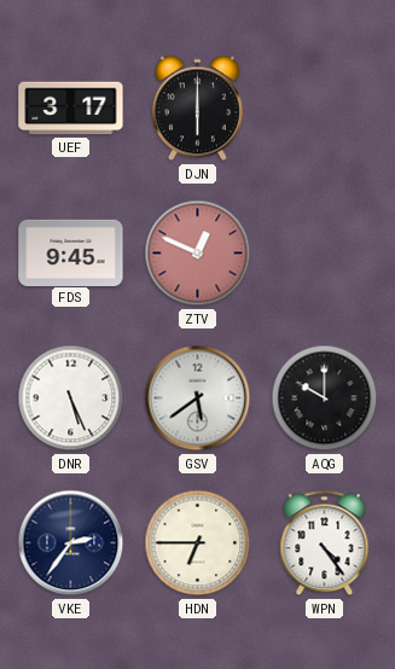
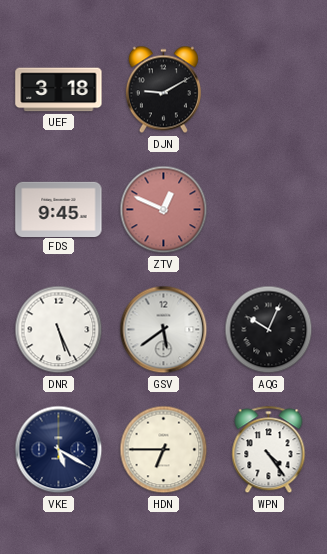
UEF: 3:17 -> 3:18 (59, 90)
DJN: 6:00 -> 9:10 (163, 90)
AQG: 10:00 -> 10:04 (269, 330)
VKE: 2:36 -> 5:20 (59, 450)
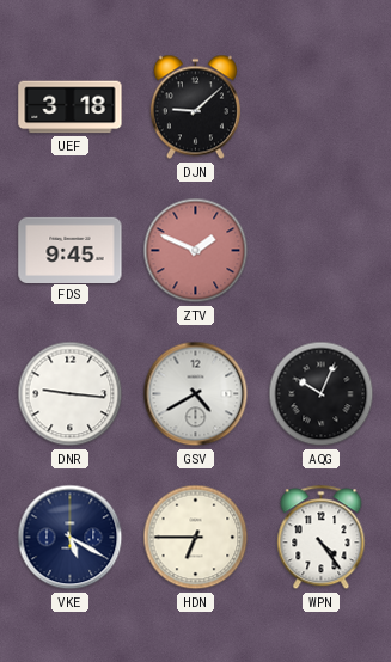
DJN: 9:10 -> 9:08 (195, 108)
ZTV: 12:49 -> 1:49 (196, 251)
DNR: 5:26 -> 9:16 (71, 394)
GSV: 5:39 -> 4:40 (196, 394)
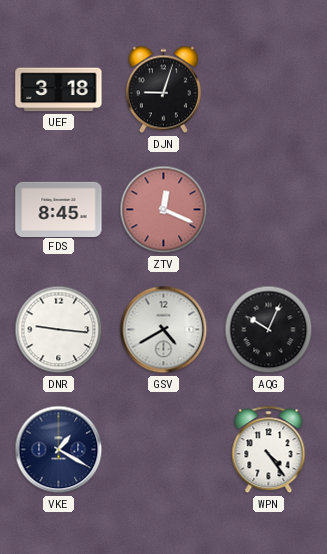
DJN: 9:08 -> 9:03 (163, 90)
FDS: 9:45 -> 8:45 (59, 209)
ZTV: 1:49 -> 12:19 (164, 210)
VKE: 5:20 -> 1:20 (59, 450)
HDN: 6:45 -> none (196, 538)
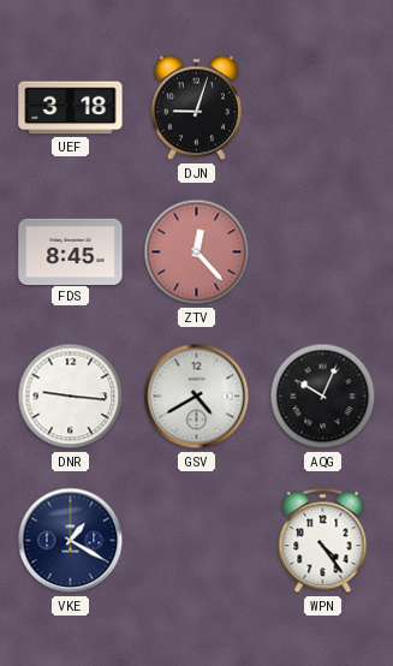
ZTV: 12:19 -> 12:23 (197, 252)
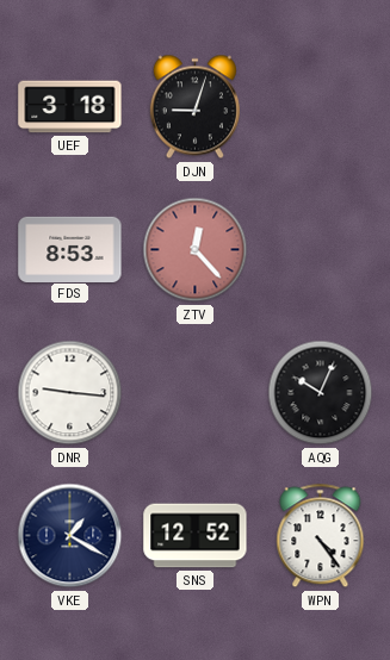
FDS: 8:45 -> 8:53 (70, 249)
GSV: 4:40 -> none (197, 397)
SNS: none -> 12:52 (196, 536)
